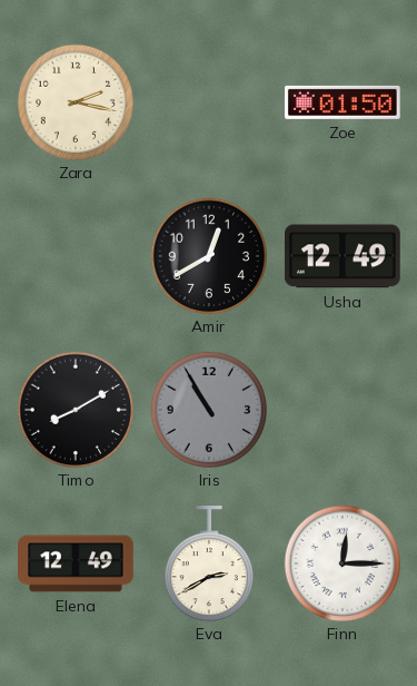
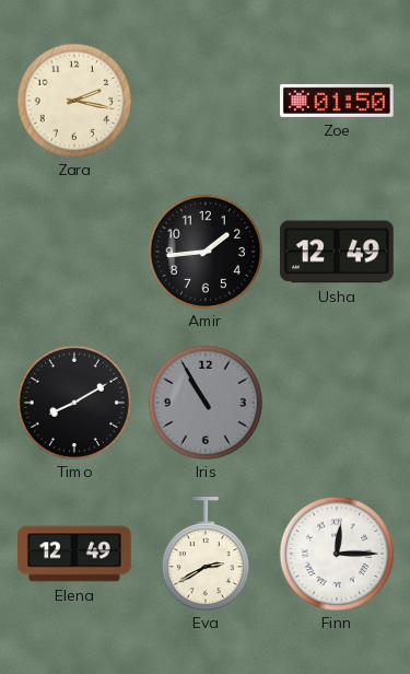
Amir: 12:40 -> 1:44 (204, 251)
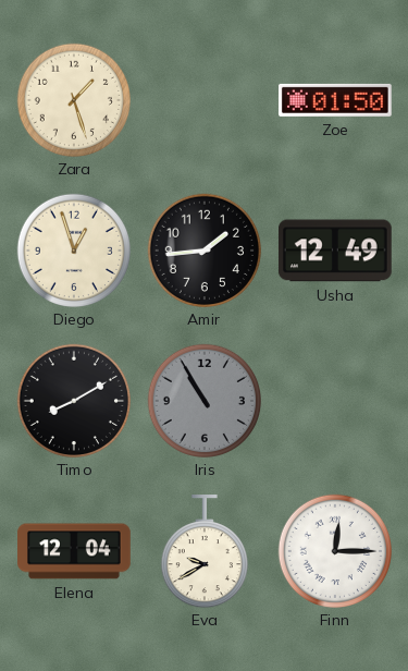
Zara: 2:17 -> 1:27 (73, 99)
Diego: none -> 12:57 (73, 249)
Elena: 12:49 -> 12:04 (75, 551)
Eva: 2:40 -> 9:40 (205, 552)
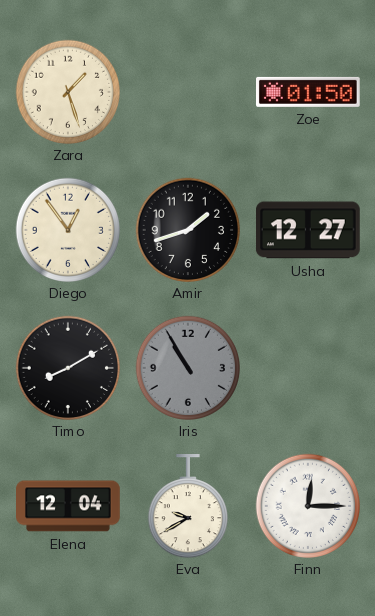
Diego: 12:57 -> 12:54 (67, 229)
Amir: 1:44 -> 1:42 (187, 229)
Usha: 12:49 -> 12:27 (309, 230)
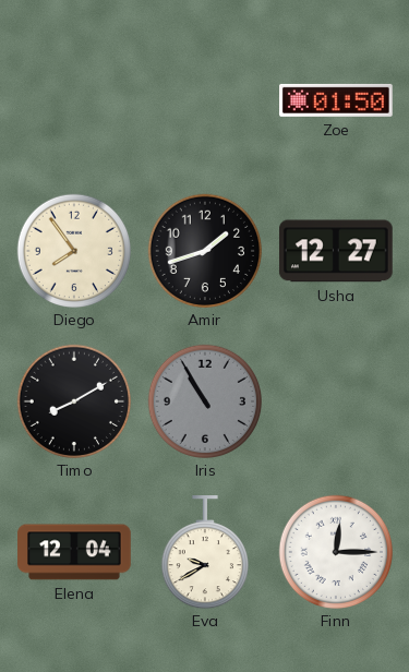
Zara: 1:27 -> none (67, 91)
Diego: 12:54 -> 7:54 (73, 250)
